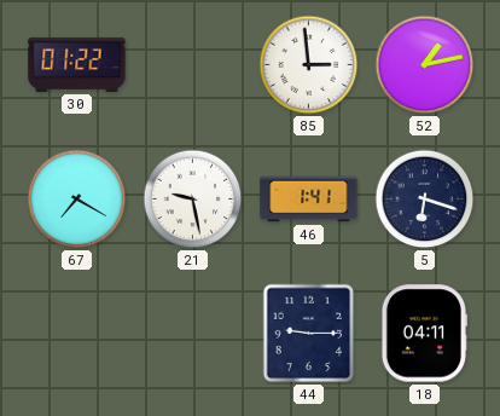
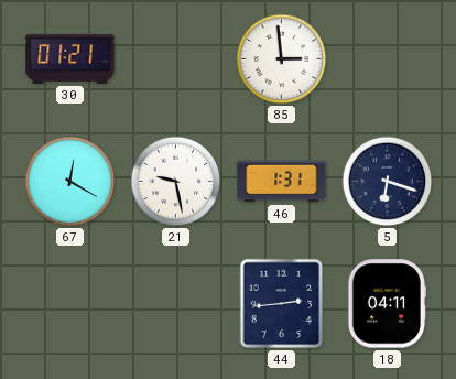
30: 01:22 -> 01:21 (70, 58)
52: 1:13 -> none (425, 65)
67: 7:20 -> 12:20 (70, 182)
46: 1:41 -> 1:31 (282, 182)
44: 9:15 -> 2:44 (282, 304)
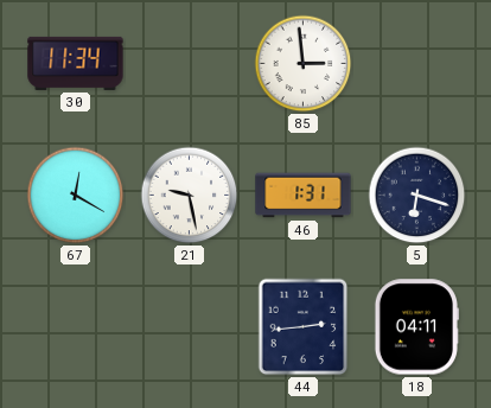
30: 01:21 -> 11:34 (76, 63)
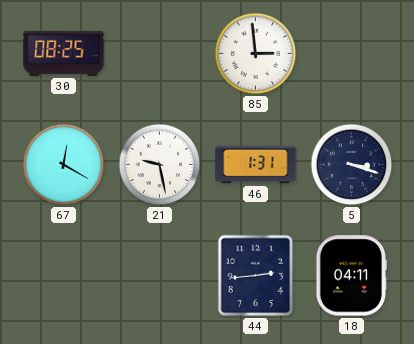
30: 11:34 -> 08:25 (64, 53)
5: 6:18 -> 3:18 (352, 165)
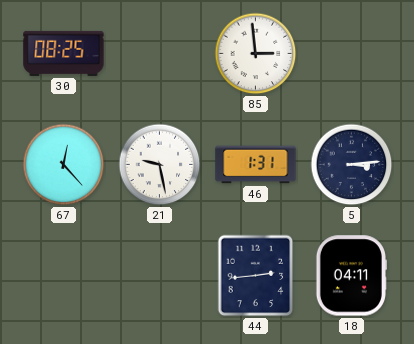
67: 12:20 -> 12:23 (64, 165)
5: 3:18 -> 3:14 (352, 165)
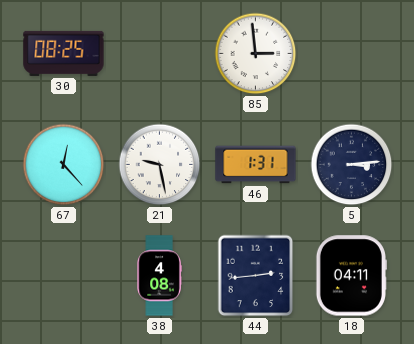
38: none -> 4:08 (159, 276)
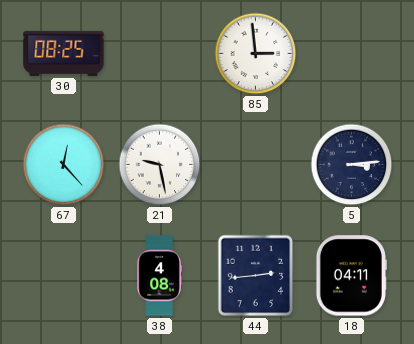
46: 1:31 -> none (256, 165)
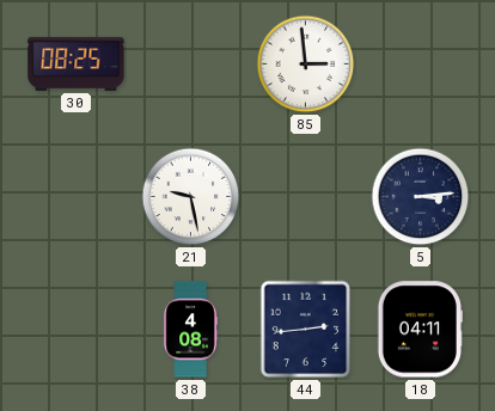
67: 12:23 -> none (64, 165)
